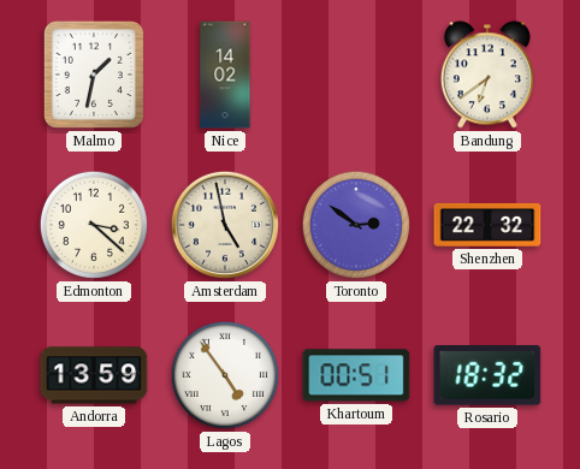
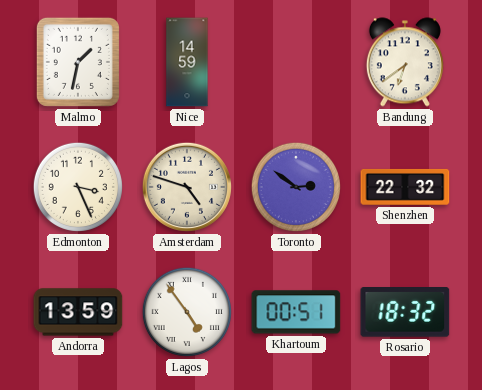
Nice: 14:02 -> 14:59 (187, 62)
Edmonton: 3:22 -> 3:26 (78, 187)
Amsterdam: 4:58 -> 4:48 (187, 187)
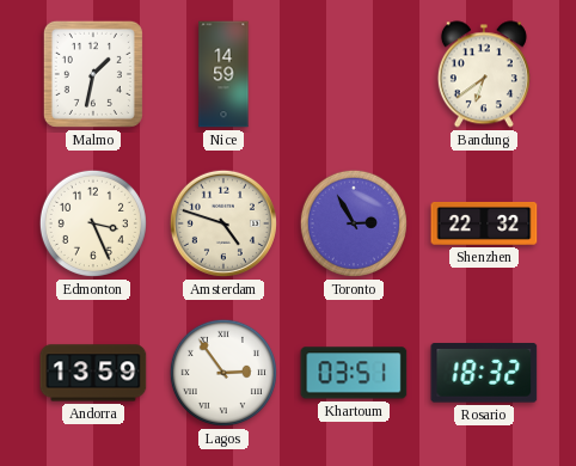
Toronto: 2:51 -> 2:55 (354, 223)
Lagos: 4:54 -> 2:54 (223, 373)
Khartoum: 00:51 -> 03:51 (354, 373)
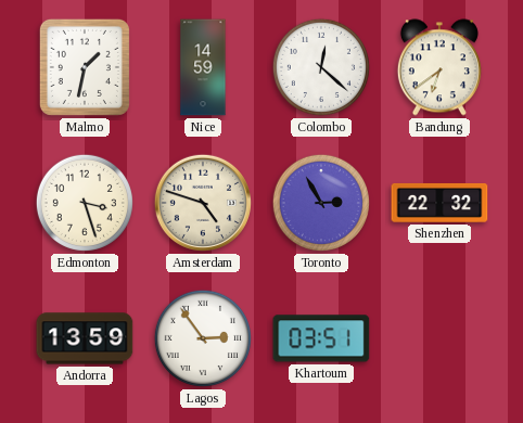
Colombo: none -> 12:22 (321, 67)
Edmonton: 3:26 -> 3:27 (85, 203)
Rosario: 18:32 -> none (484, 373)
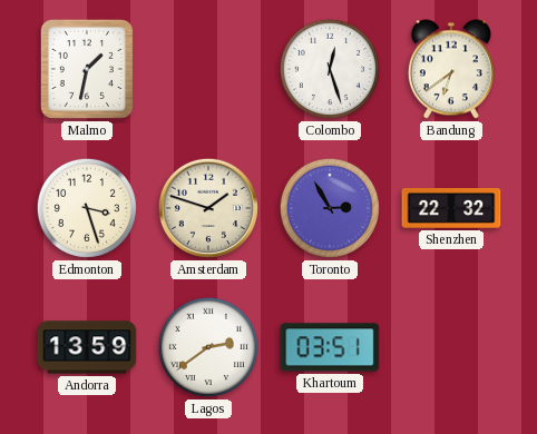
Nice: 14:59 -> none (203, 67)
Colombo: 12:22 -> 12:27 (330, 69)
Amsterdam: 4:48 -> 1:48 (208, 208)
Lagos: 2:54 -> 2:39 (208, 347)
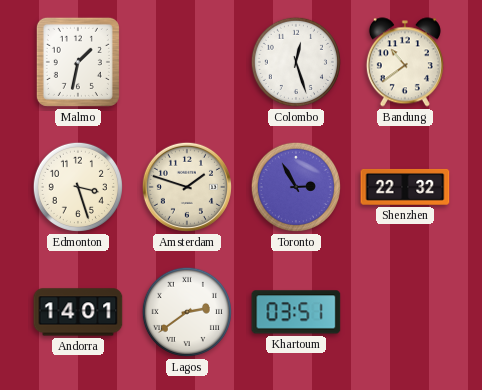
Bandung: 6:39 -> 10:39 (405, 62)
Andorra: 13:59 -> 14:01 (78, 312)
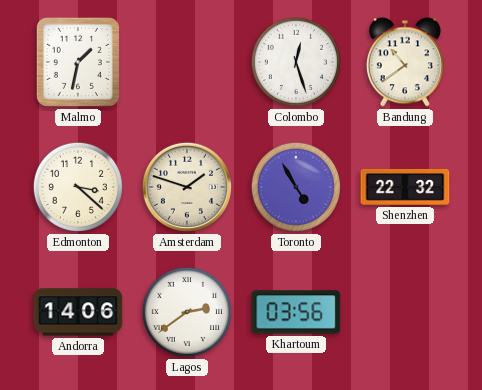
Edmonton: 3:27 -> 3:22 (78, 187)
Toronto: 2:55 -> 4:55 (296, 187)
Andorra: 14:01 -> 14:06 (78, 312)
Khartoum: 03:51 -> 03:56 (296, 312)
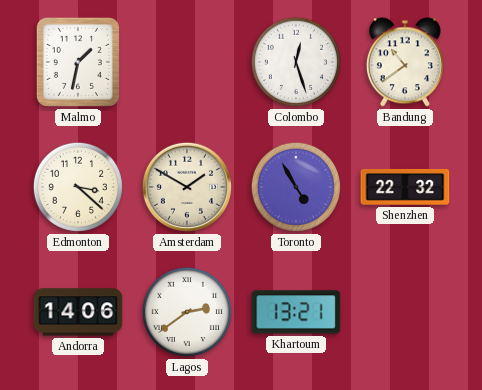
Amsterdam: 1:48 -> 1:50 (187, 187)
Khartoum: 03:56 -> 13:21 (296, 312)
